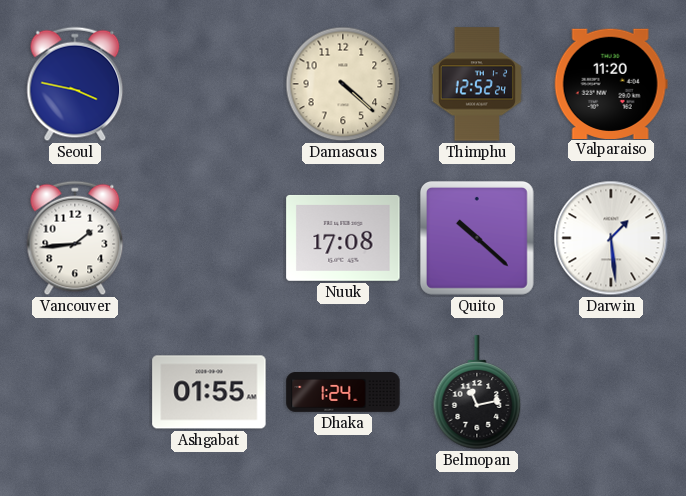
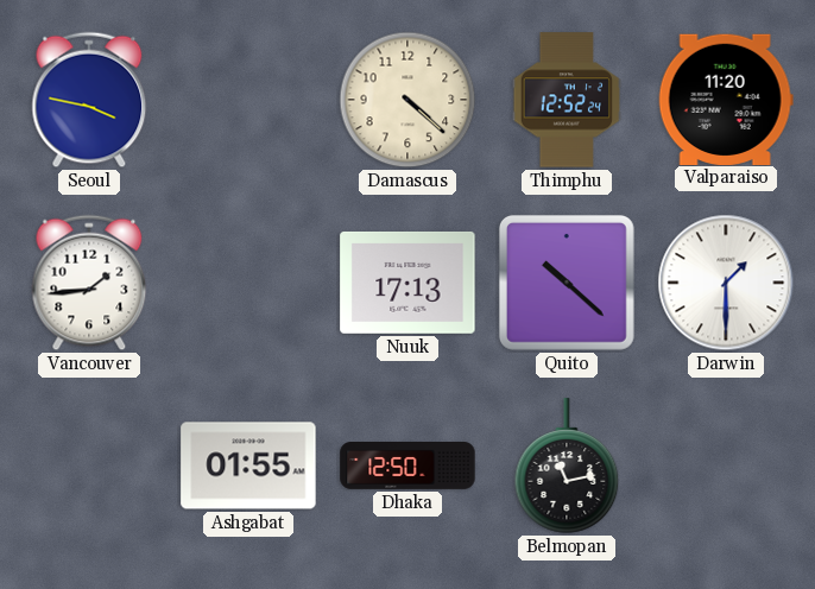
Nuuk: 17:08 -> 17:13 (407, 283)
Darwin: 1:29 -> 1:30 (726, 283)
Dhaka: 1:24 -> 12:50 (407, 465)
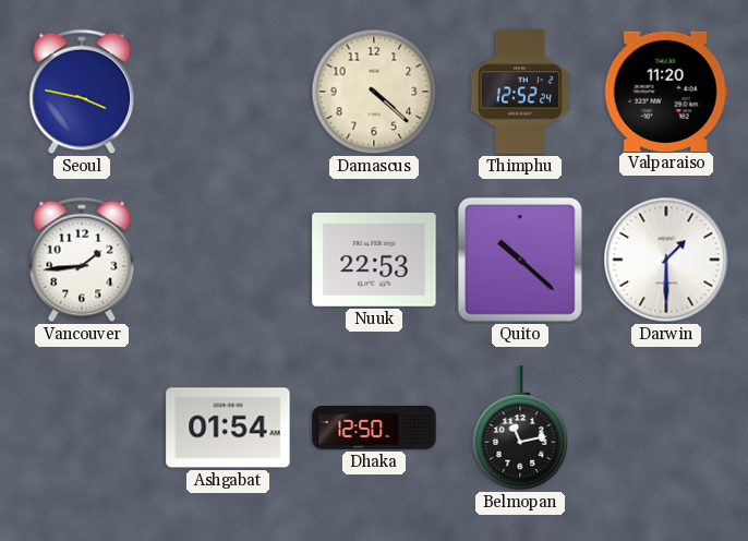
Nuuk: 17:13 -> 22:53 (374, 260)
Ashgabat: 01:55 -> 01:54 (228, 428)
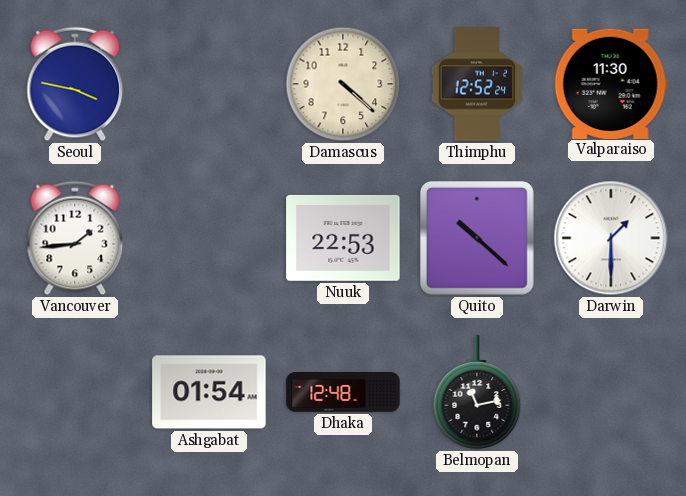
Valparaiso: 11:20 -> 11:30 (611, 83)
Dhaka: 12:50 -> 12:48 (343, 392)
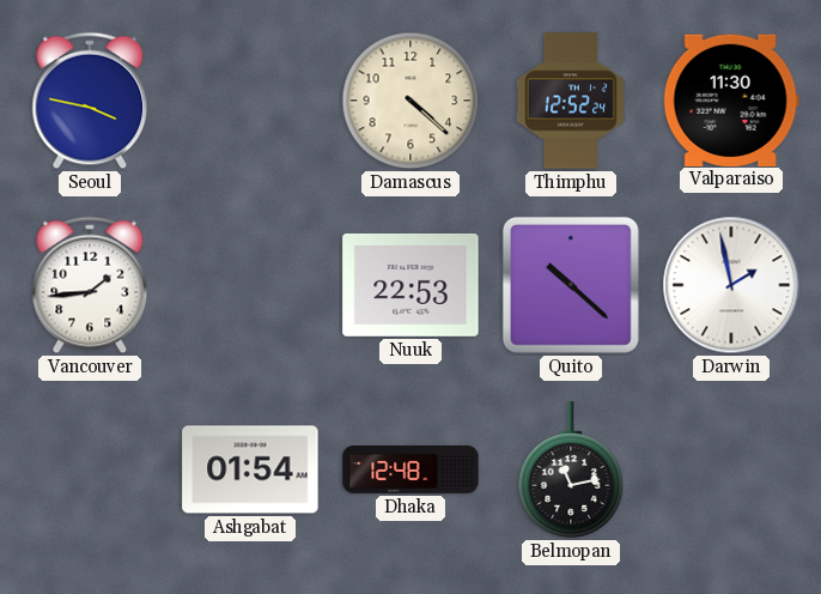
Darwin: 1:30 -> 1:58 (731, 285)
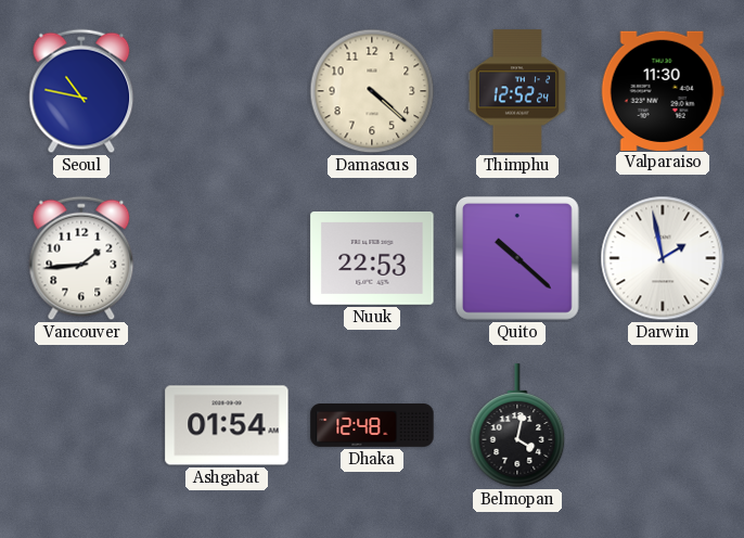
Seoul: 3:47 -> 10:47 (81, 91)
Belmopan: 11:13 -> 4:02 (517, 425)
